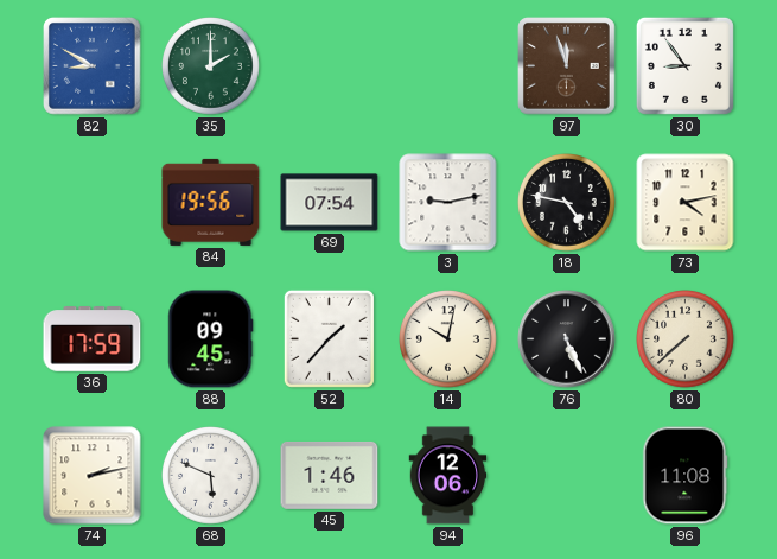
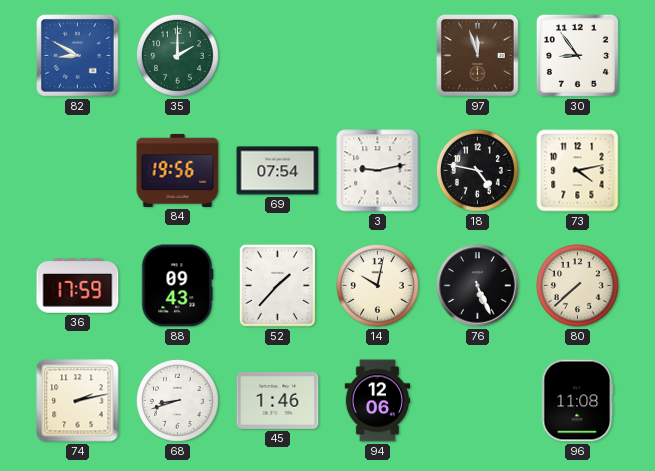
88: 09:45 -> 09:43 (178, 286)
68: 5:49 -> 8:42 (178, 401)
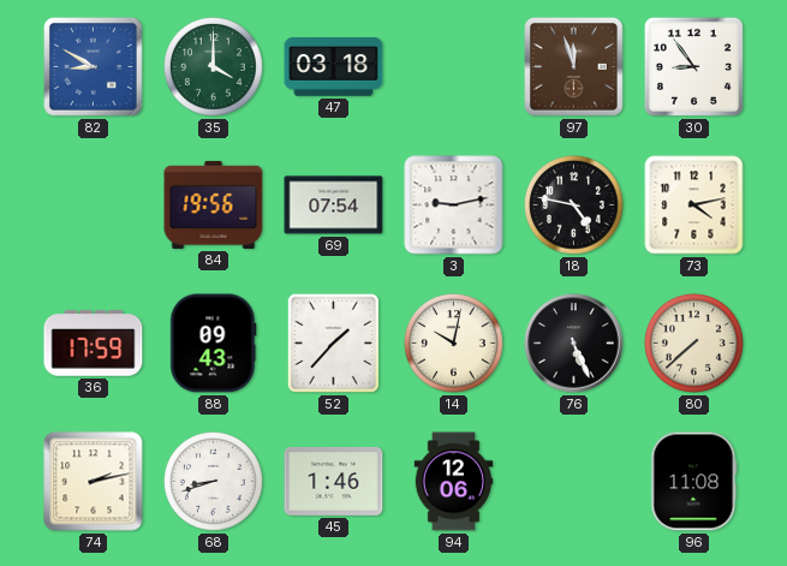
35: 2:00 -> 4:00 (214, 67)
47: none -> 03:18 (334, 67)
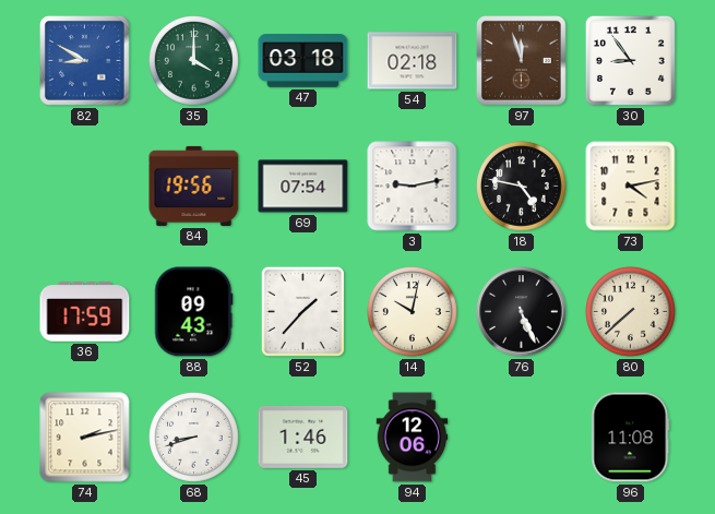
54: none -> 02:18 (413, 61)
